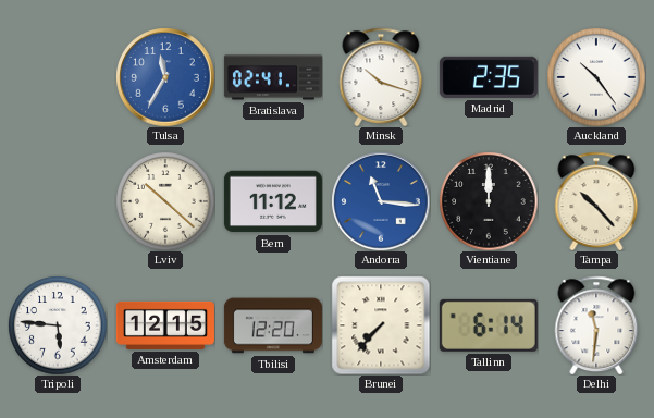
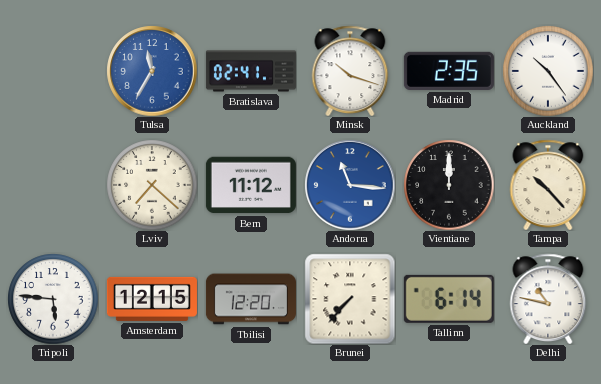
Lviv: 10:22 -> 7:22 (152, 185)
Delhi: 11:31 -> 10:47 (548, 298)
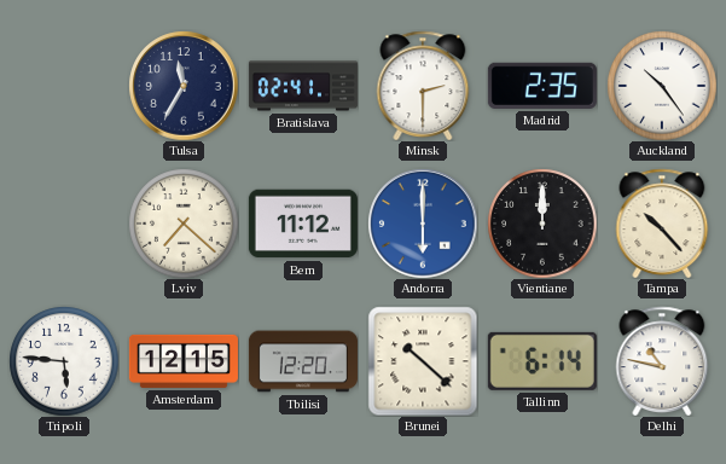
Tulsa dial: blue -> navy (184, 86)
Minsk: 10:18 -> 2:30 (423, 85)
Andorra: 11:16 -> 6:00 (423, 224)
Brunei: 7:37 -> 10:22 (423, 361)
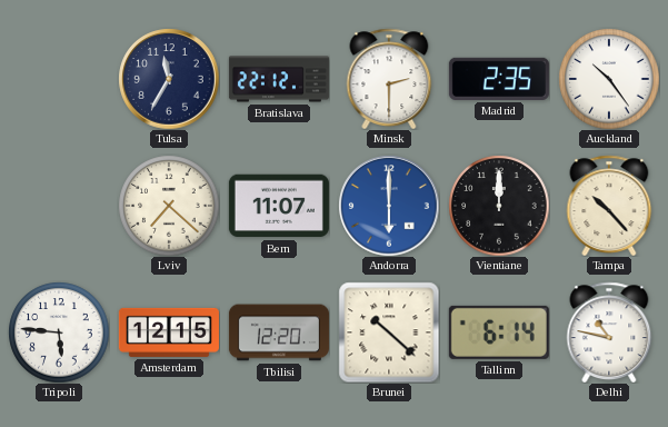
Bratislava: 02:41 -> 22:12 (279, 79)
Bern: 11:12 -> 11:07 (279, 206)
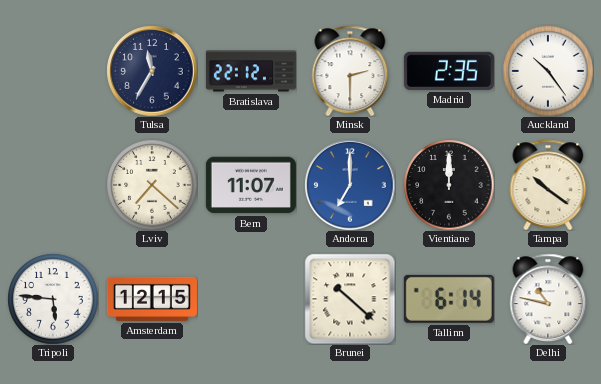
Andorra: 6:00 -> 7:00 (350, 185)
Tampa: 10:23 -> 10:21 (548, 184)
Tbilisi: 12:20 -> none (279, 332)
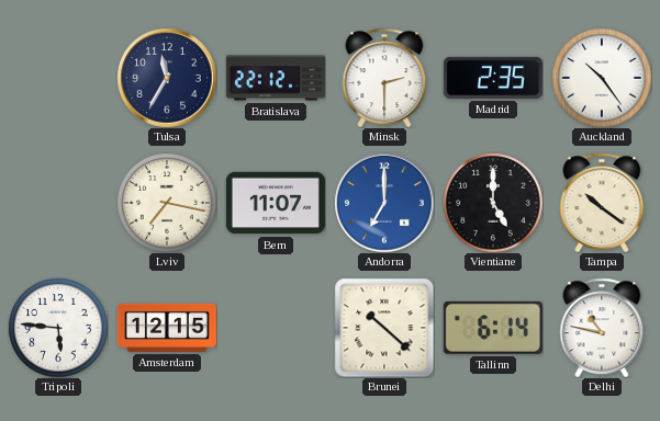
Lviv: 7:22 -> 7:17 (167, 203)
Vientiane: 12:00 -> 5:00 (493, 203)
